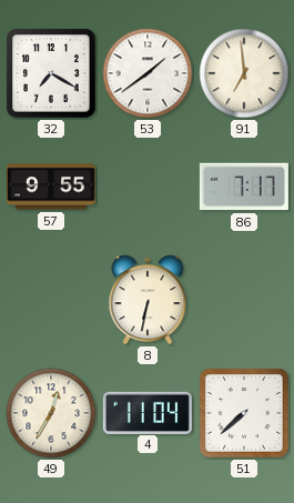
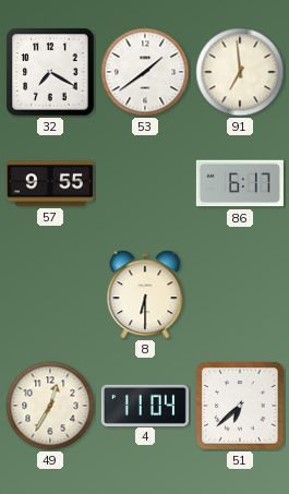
86: 7:17 -> 6:17 (240, 183)
8: 6:32 -> 6:30 (145, 294)
51: 7:38 -> 6:38 (240, 406)
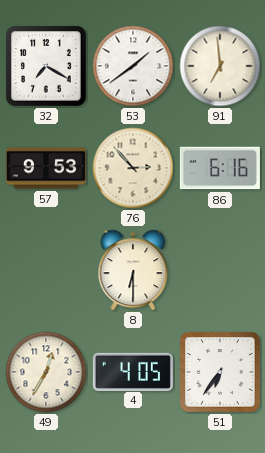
57: 9:55 -> 9:53 (46, 168)
76: none -> 2:53 (133, 168)
86: 6:17 -> 6:16 (220, 168)
4: 11:04 -> 4:05 (133, 371)
51: 6:38 -> 6:36 (220, 372)
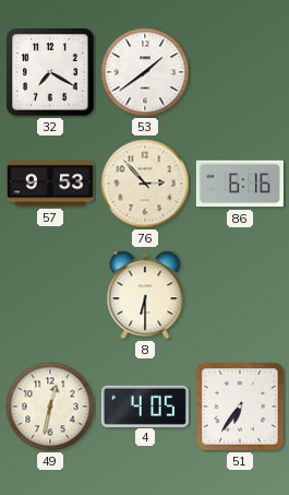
91: 6:59 -> none (220, 66)
49: 12:35 -> 12:32 (50, 406)
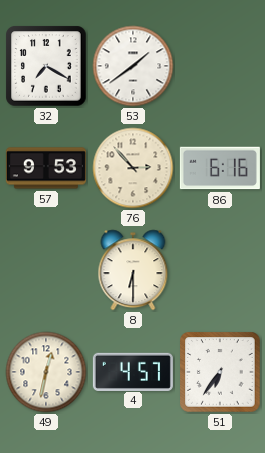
4: 4:05 -> 4:57 (133, 371)
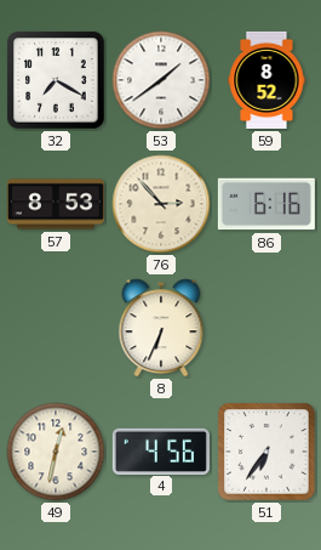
59: none -> 8:52 (266, 80)
57: 9:53 -> 8:53 (56, 204)
8: 6:30 -> 6:34 (161, 328)
4: 4:57 -> 4:56 (161, 450)
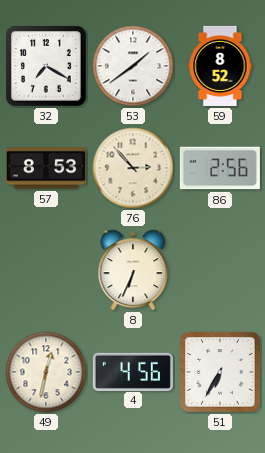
86: 6:16 -> 2:56 (220, 168)
51: 6:36 -> 6:35 (220, 372)
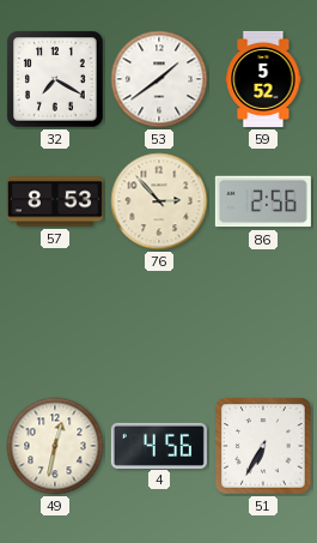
59: 8:52 -> 5:52 (263, 79)
8: 6:34 -> none (133, 270)
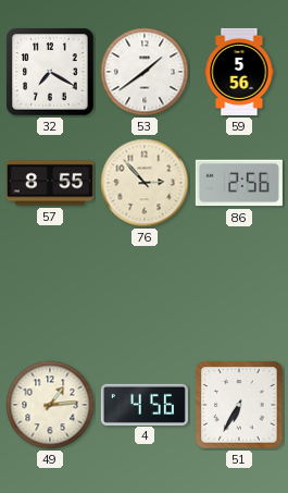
59: 5:52 -> 5:56 (239, 72)
57: 8:53 -> 8:55 (50, 183)
49: 12:32 -> 1:14 (50, 405)
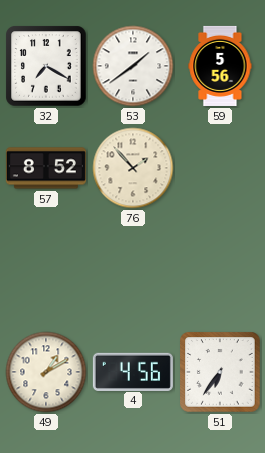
57: 8:55 -> 8:52 (46, 168)
76: 2:53 -> 1:53 (133, 168)
86: 2:56 -> none (239, 183)
49: 1:14 -> 1:10 (46, 372)
51: 6:35 -> 6:36 (220, 372)
